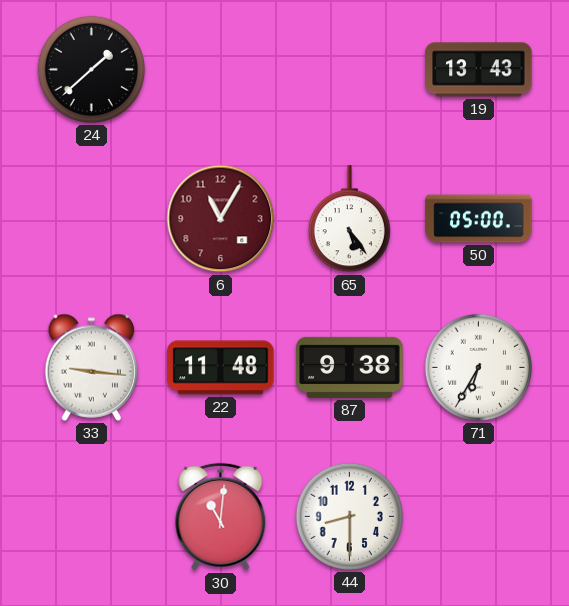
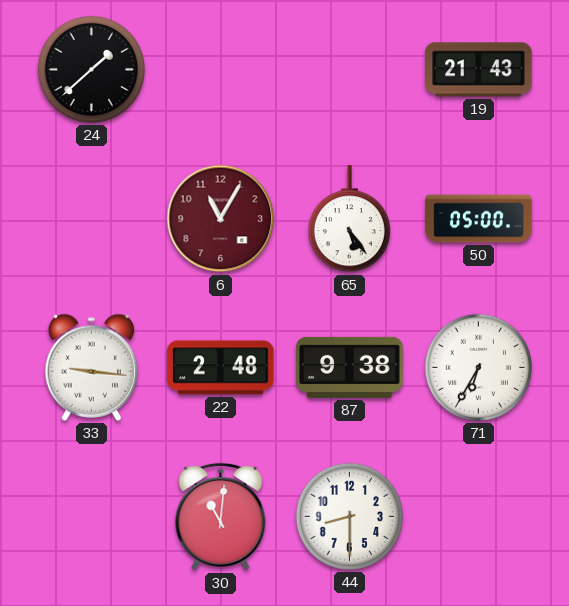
19: 13:43 -> 21:43 (479, 70)
22: 11:48 -> 2:48 (221, 368)
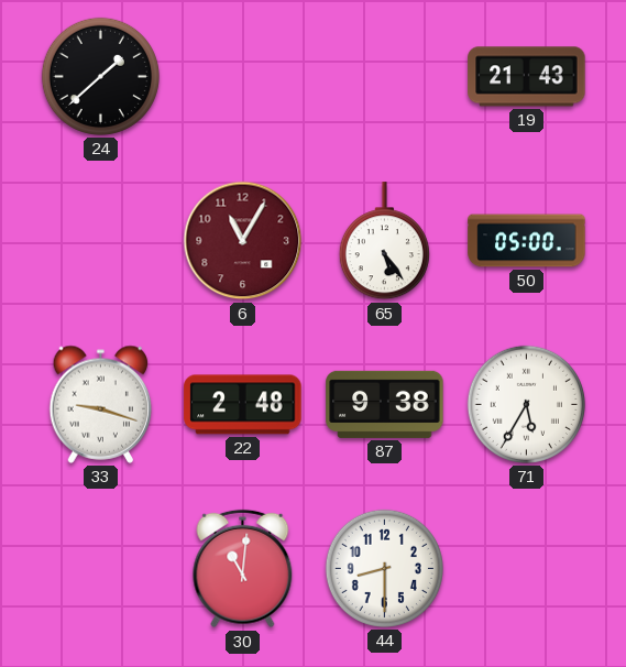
33: 9:16 -> 9:18 (101, 404)
71: 6:35 -> 5:35 (526, 404)
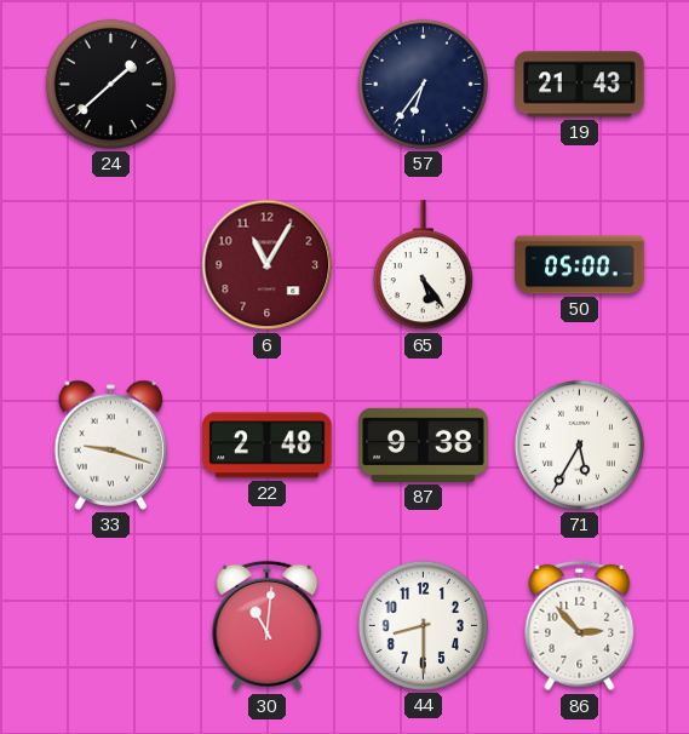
57: none -> 6:36 (423, 84)
86: none -> 2:53 (580, 626)
